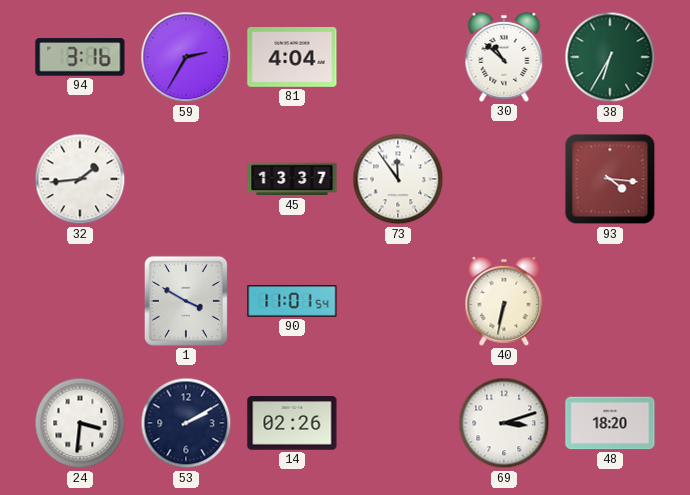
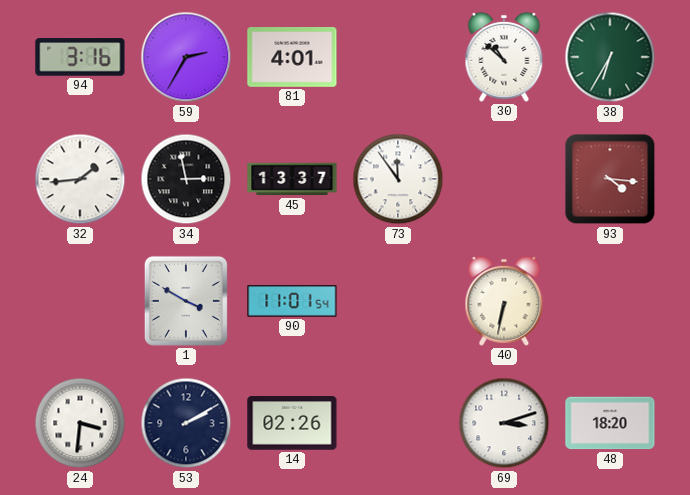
81: 4:04 -> 4:01 (292, 58)
34: none -> 2:58 (186, 179)
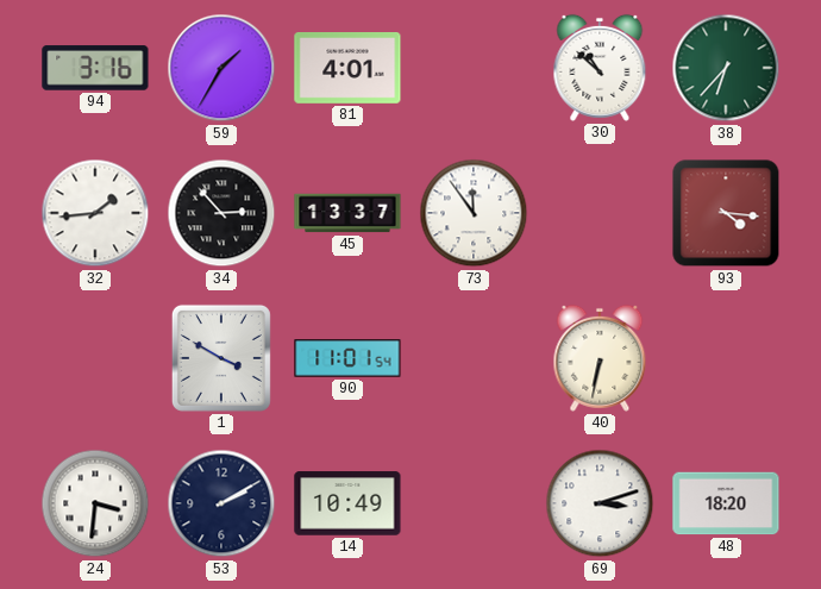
59: 2:35 -> 1:35 (221, 68)
38: 6:35 -> 6:37 (726, 68)
34: 2:58 -> 2:53 (221, 213)
14: 02:26 -> 10:49 (347, 503)
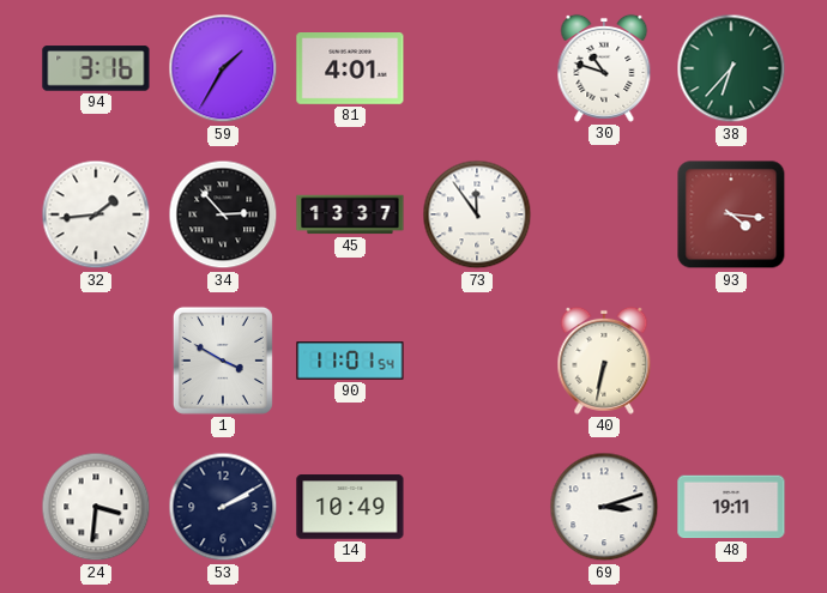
30: 10:52 -> 10:48 (604, 68)
48: 18:20 -> 19:11 (731, 507)
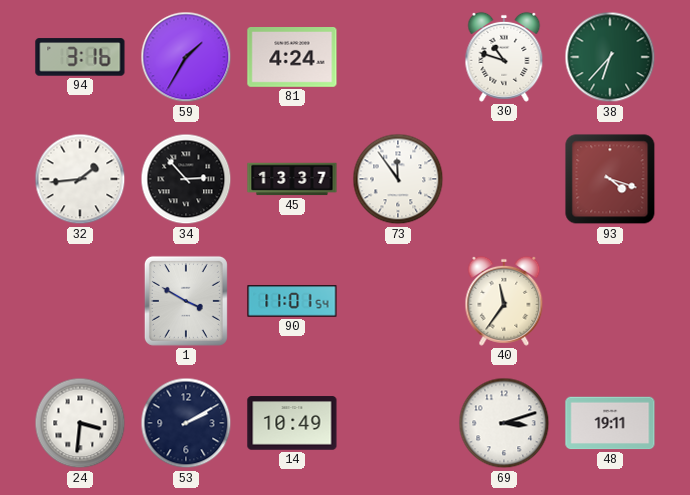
81: 4:01 -> 4:24 (292, 58)
93: 4:16 -> 4:18 (610, 179)
40: 6:32 -> 11:36 (504, 301)
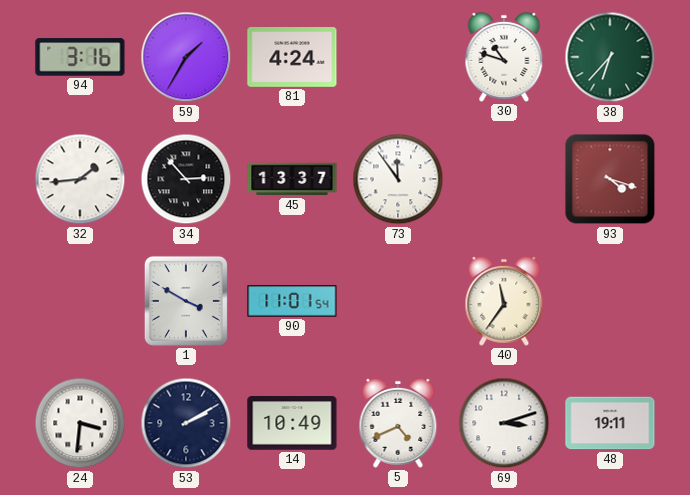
5: none -> 4:41 (398, 423)
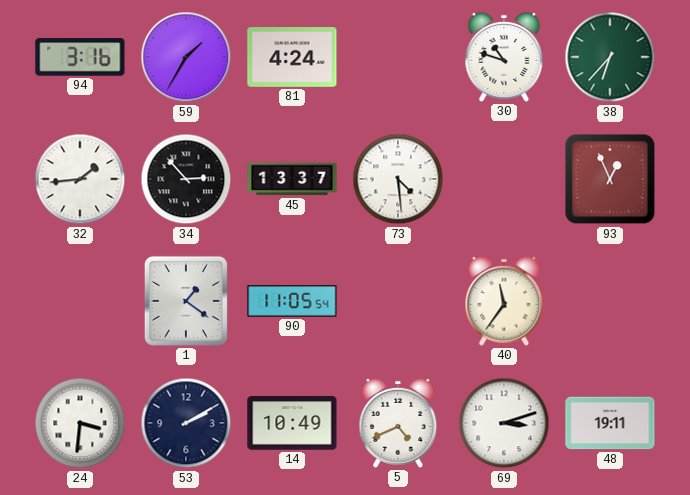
73: 11:54 -> 4:29 (398, 179)
93: 4:18 -> 12:56 (610, 179)
1: 3:50 -> 1:21 (186, 301)
90: 11:01 -> 11:05 (292, 301)
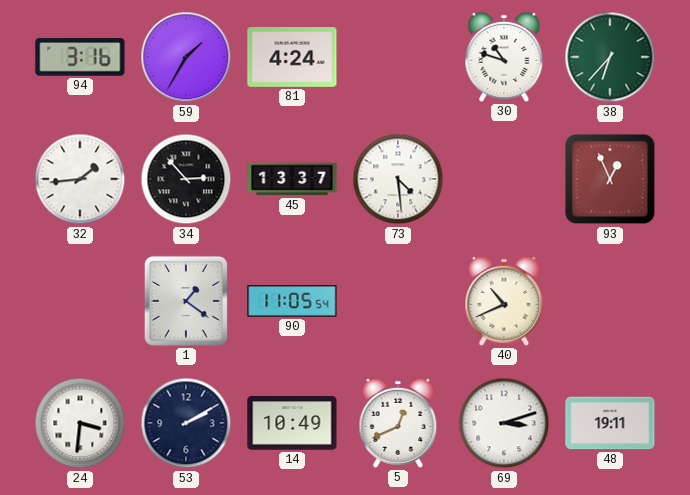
40: 11:36 -> 10:41 (504, 301)
5: 4:41 -> 12:41 (398, 423)
